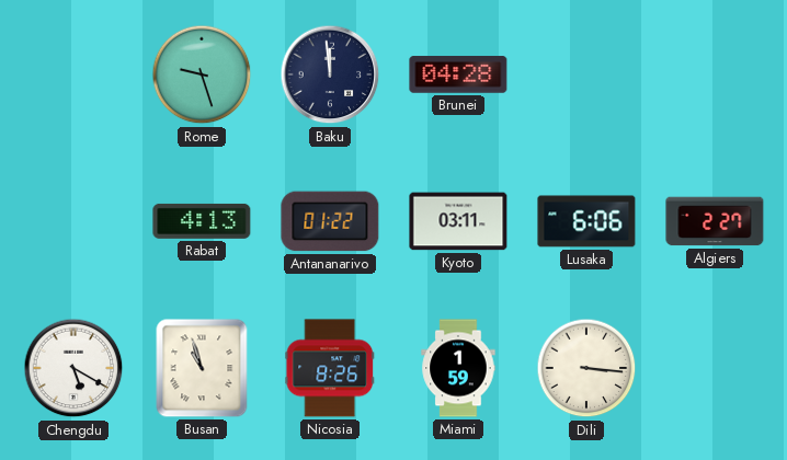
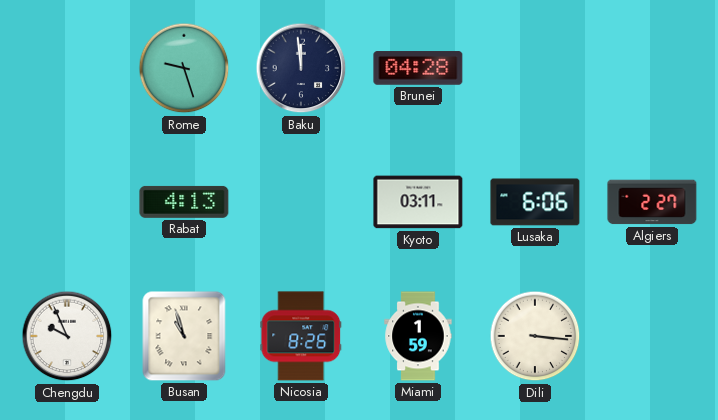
Antananarivo: 01:22 -> none (330, 221)
Chengdu: 5:20 -> 9:56 (67, 336)
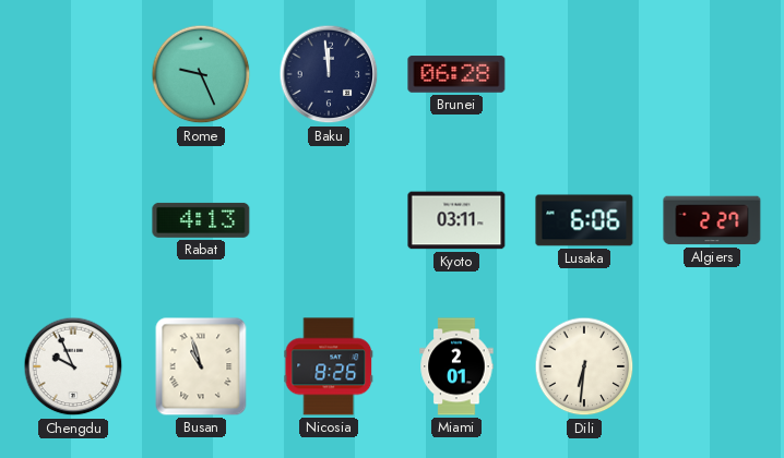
Rome: 9:27 -> 9:26 (201, 74)
Brunei: 04:28 -> 06:28 (456, 74)
Miami: 1:59 -> 2:01 (456, 366)
Dili: 3:16 -> 6:31 (584, 366)
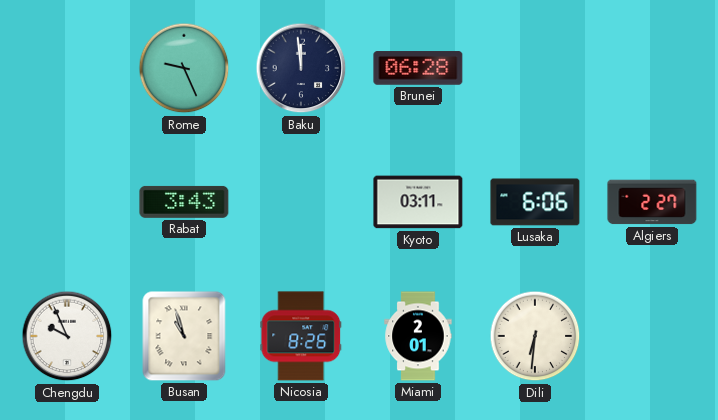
Rabat: 4:13 -> 3:43 (184, 202)
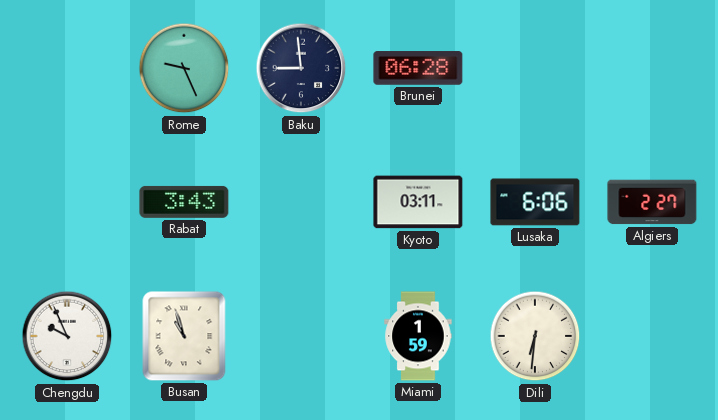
Baku: 11:59 -> 8:59 (301, 68)
Nicosia: 8:26 -> none (301, 336)
Miami: 2:01 -> 1:59 (418, 336)
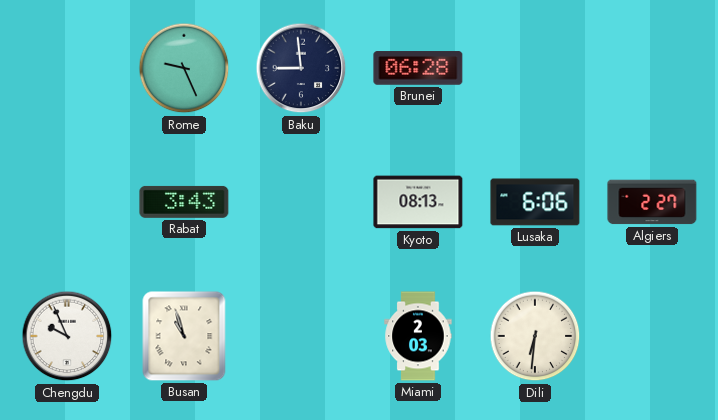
Kyoto: 03:11 -> 08:13 (418, 202)
Miami: 1:59 -> 2:03 (418, 336)
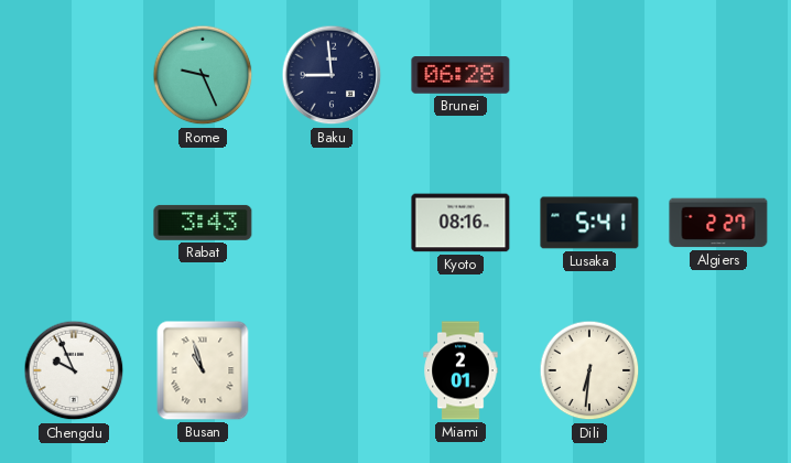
Kyoto: 08:13 -> 08:16 (460, 223)
Lusaka: 6:06 -> 5:41 (589, 223)
Miami: 2:03 -> 2:01 (460, 370)
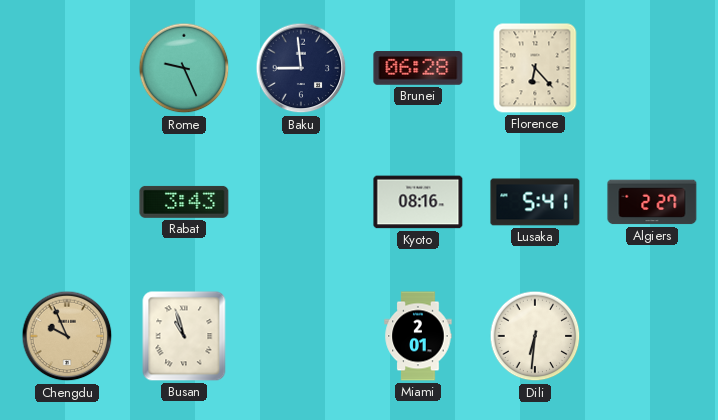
Florence: none -> 6:23 (535, 68)
Chengdu dial: white -> champagne (67, 336)
